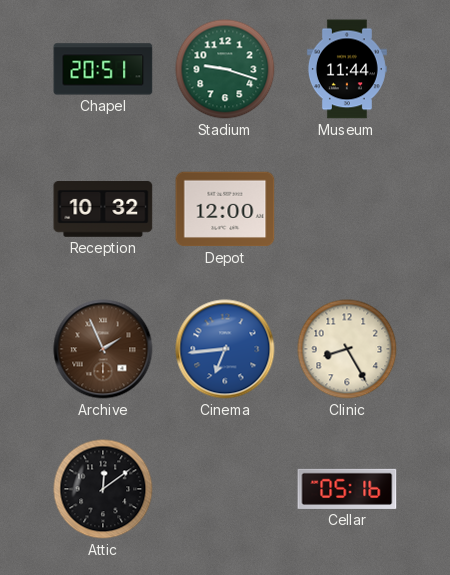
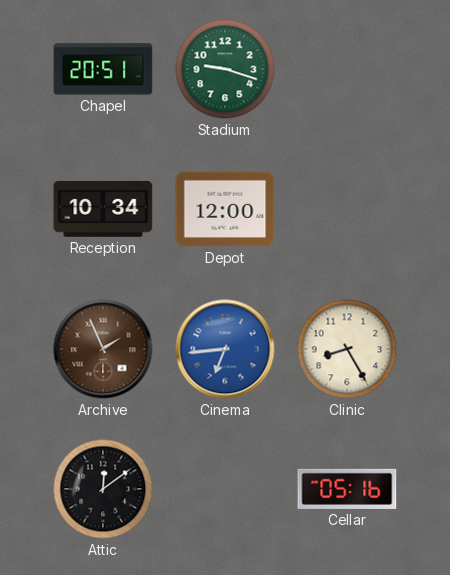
Museum: 11:44 -> none (347, 69)
Reception: 10:32 -> 10:34 (103, 210)
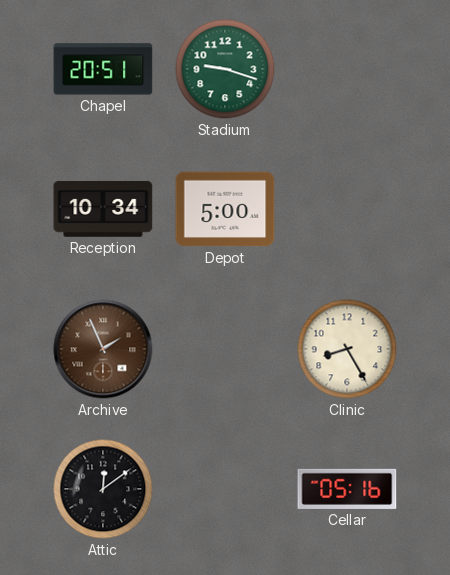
Depot: 12:00 -> 5:00 (225, 209)
Cinema: 6:44 -> none (225, 349)
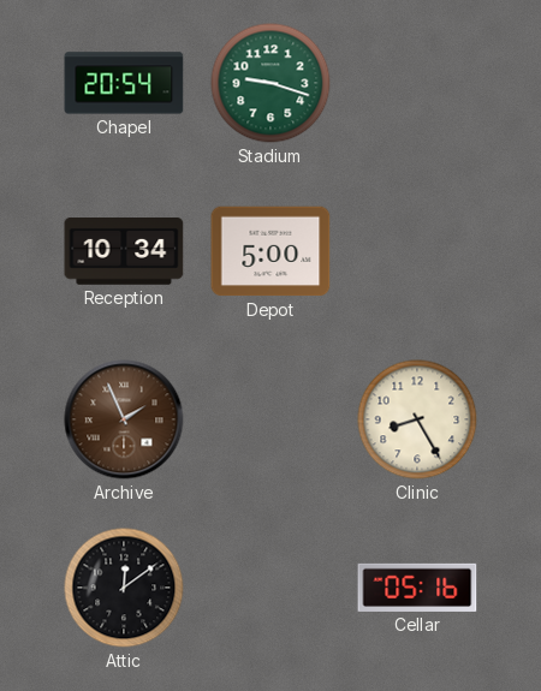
Chapel: 20:51 -> 20:54 (124, 83)
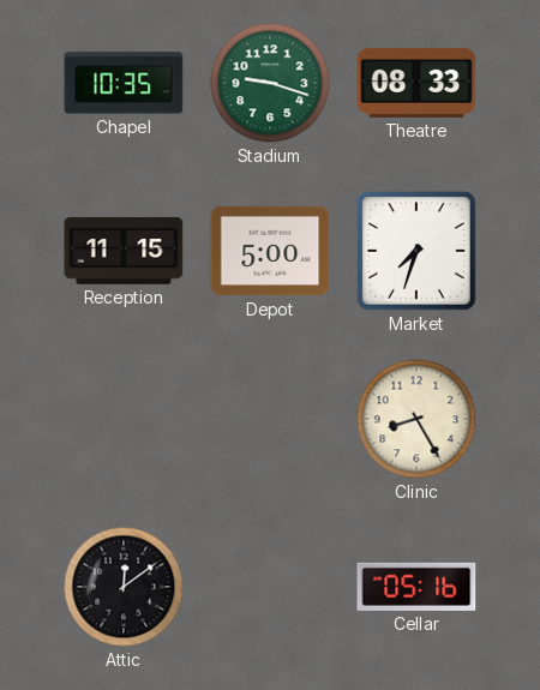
Chapel: 20:54 -> 10:35 (124, 83)
Theatre: none -> 08:33 (416, 83)
Reception: 10:34 -> 11:15 (124, 252)
Market: none -> 7:33 (416, 251)
Archive: 1:56 -> none (124, 419)
